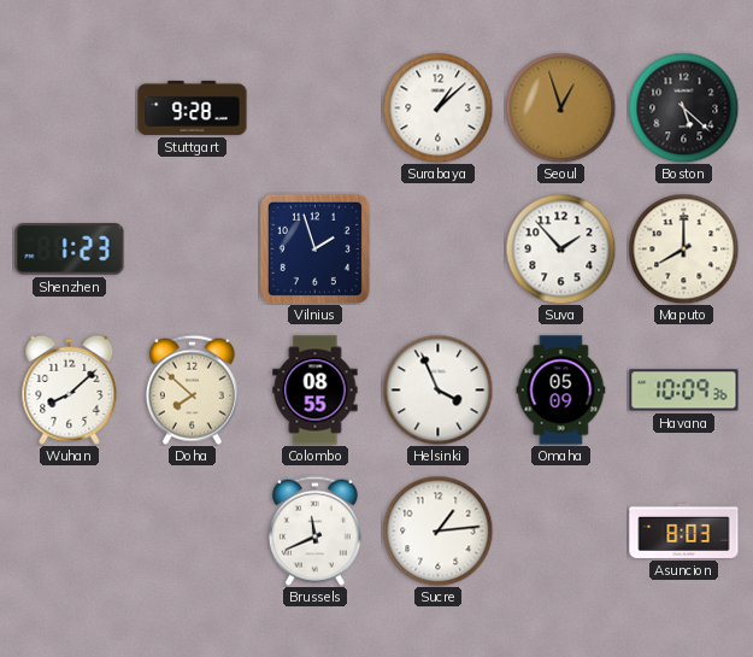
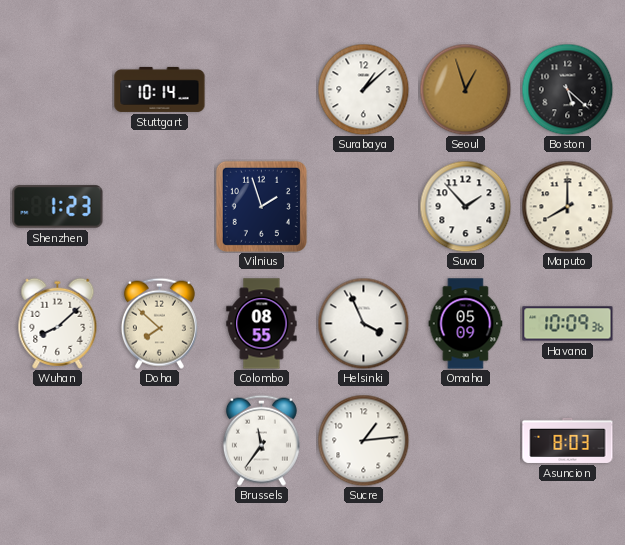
Stuttgart: 9:28 -> 10:14 (160, 89)
Brussels: 11:41 -> 11:36 (261, 440)
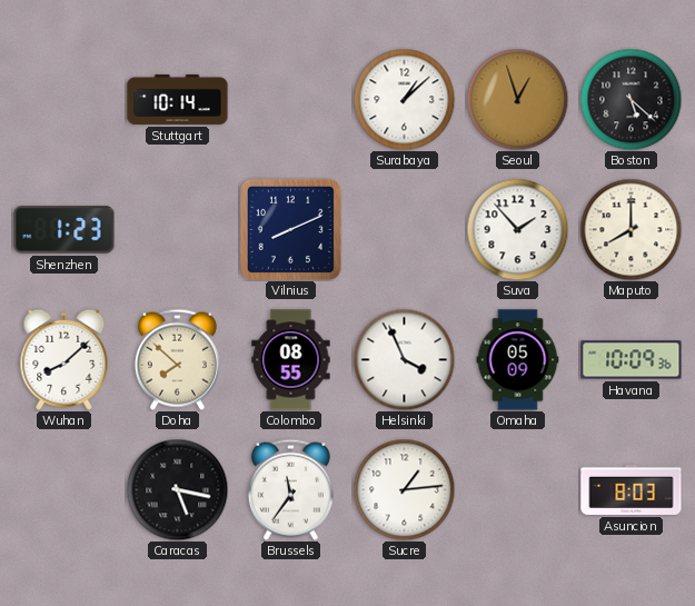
Vilnius: 1:57 -> 8:11 (290, 229)
Caracas: none -> 5:17 (177, 489)
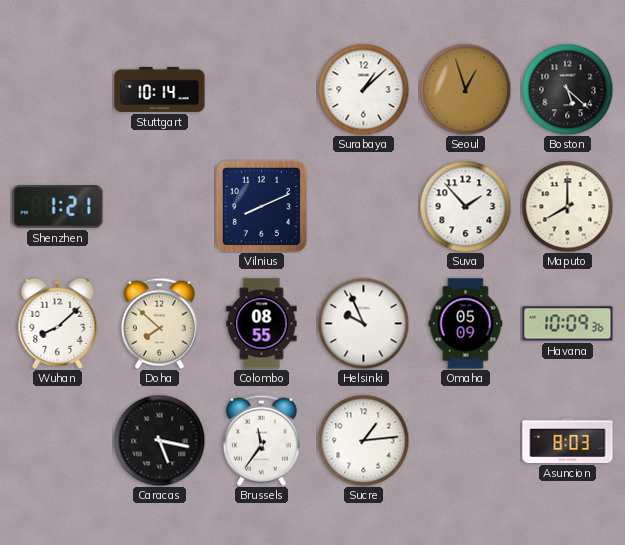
Shenzhen: 1:23 -> 1:21 (58, 207)
Helsinki: 3:56 -> 9:56 (363, 323)
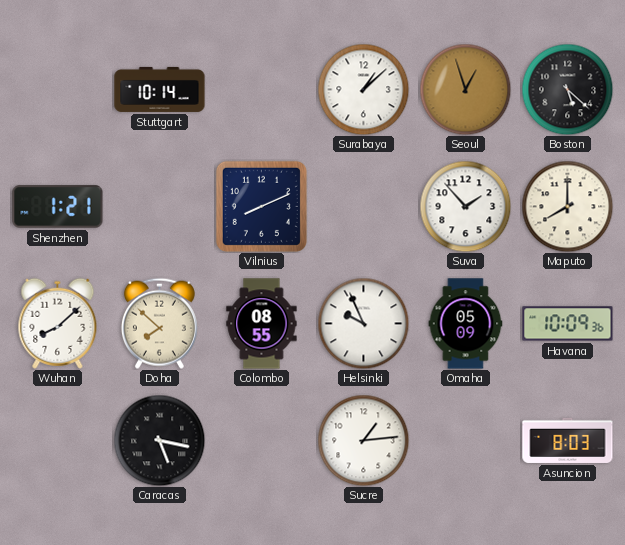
Brussels: 11:36 -> none (261, 440)
